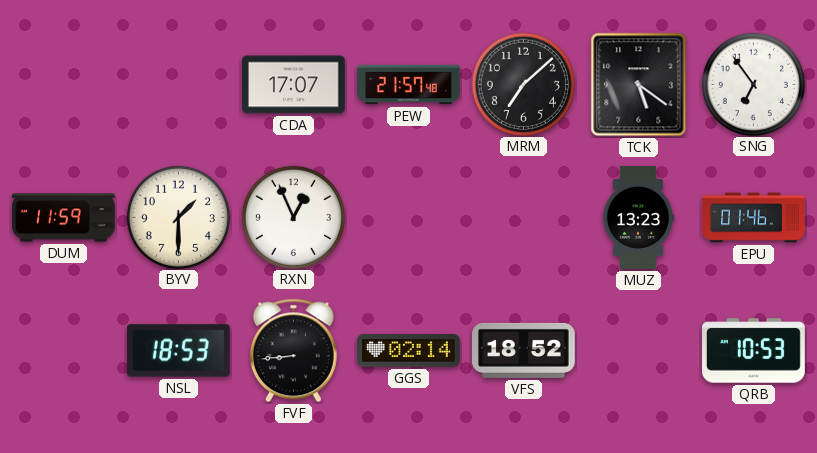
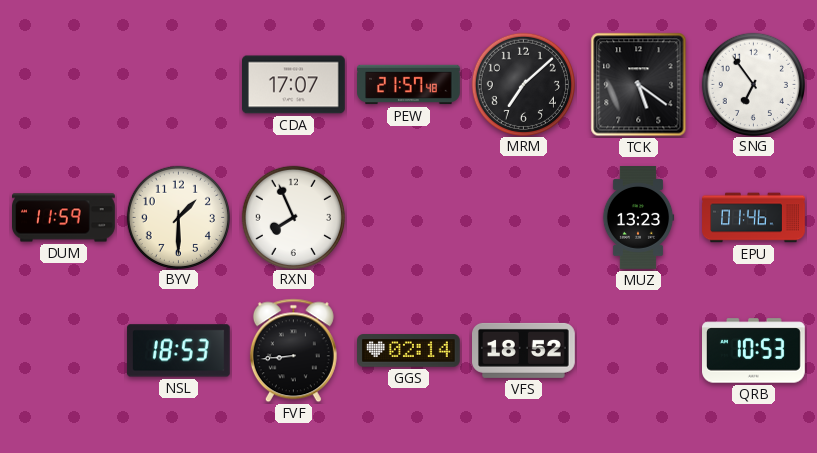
RXN: 12:56 -> 7:56 (293, 217)
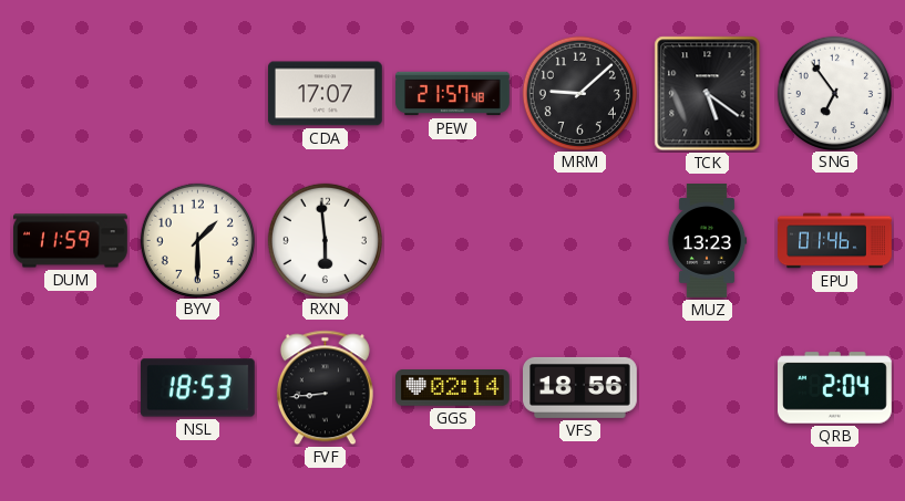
MRM: 7:08 -> 9:08 (579, 93)
RXN: 7:56 -> 5:59 (325, 240)
VFS: 18:52 -> 18:56 (580, 387)
QRB: 10:53 -> 2:04 (835, 388)
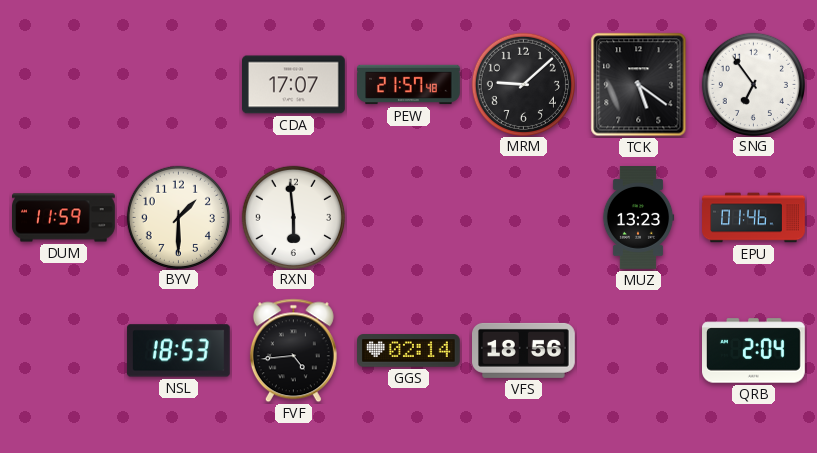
FVF: 8:44 -> 4:44 (293, 351)
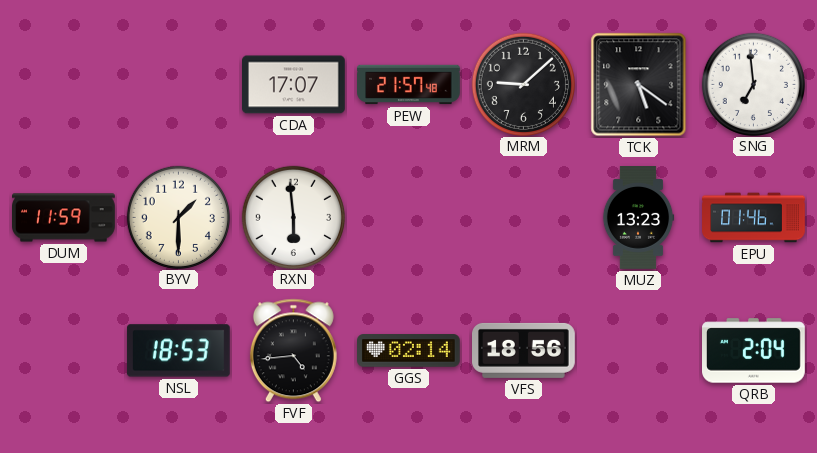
SNG: 6:54 -> 6:59 (753, 84)
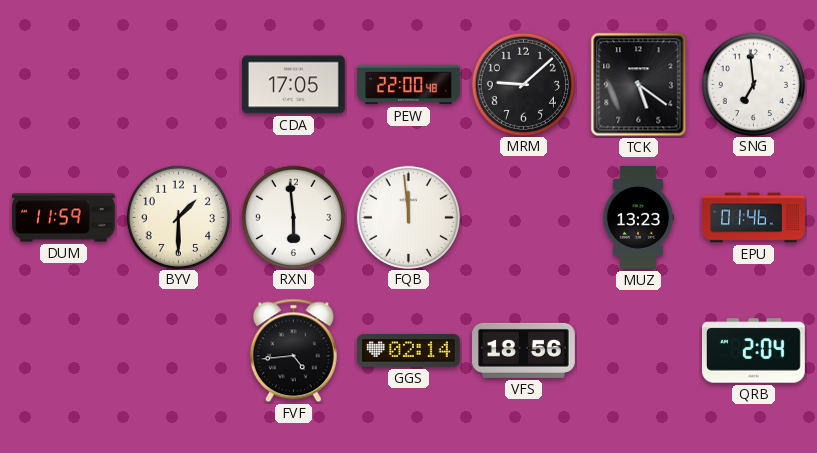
CDA: 17:07 -> 17:05 (294, 85)
PEW: 21:57 -> 22:00 (409, 85)
FQB: none -> 11:59 (408, 217)
NSL: 18:53 -> none (178, 351)
